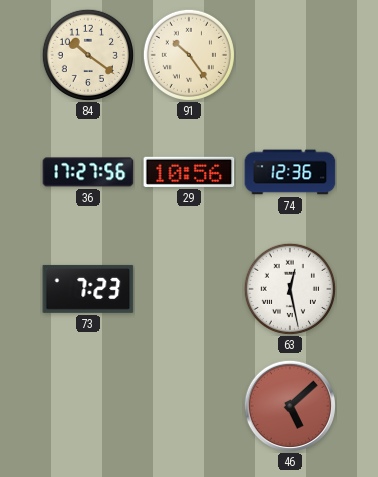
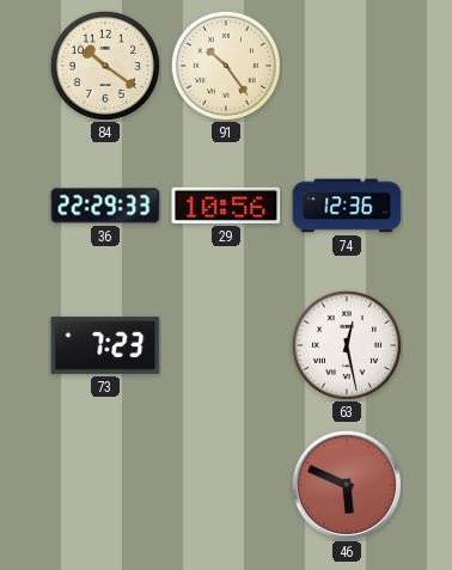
36: 17:27 -> 22:29 (105, 206)
46: 5:08 -> 5:49 (346, 484)
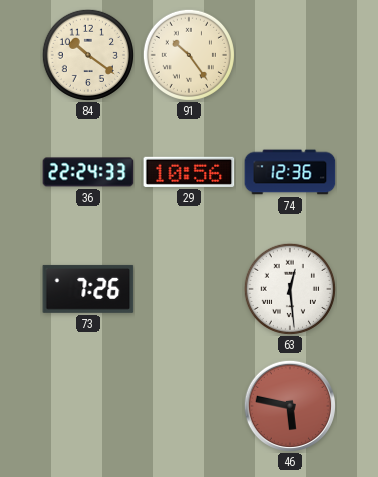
36: 22:29 -> 22:24 (88, 172)
73: 7:23 -> 7:26 (88, 289)
63: 12:28 -> 12:29 (290, 289)
46: 5:49 -> 5:47 (289, 405)
